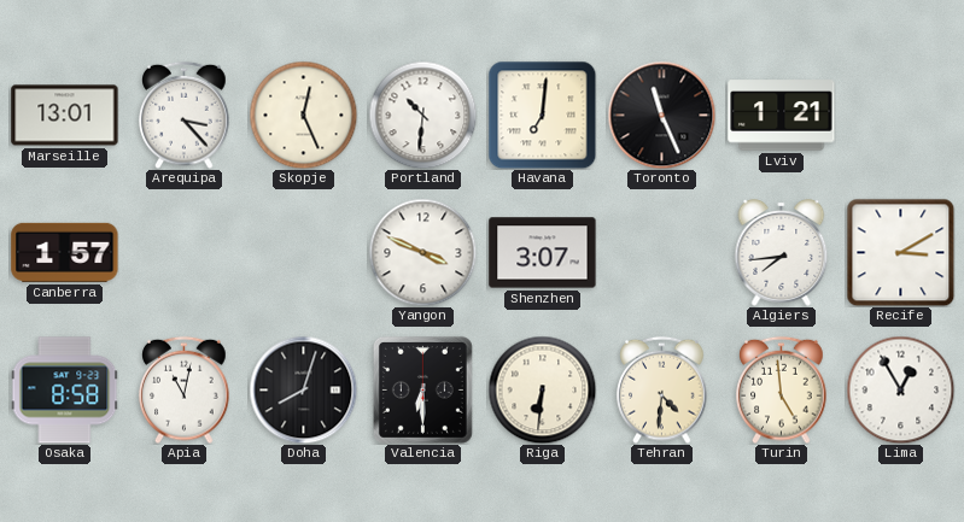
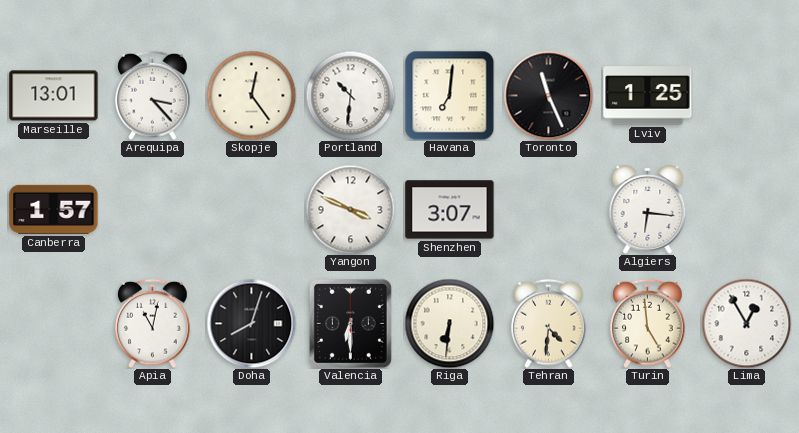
Skopje: 12:26 -> 12:24 (251, 95)
Lviv: 1:21 -> 1:25 (648, 96)
Algiers: 7:44 -> 6:16 (648, 210)
Recife: 3:10 -> none (900, 252)
Osaka: 8:58 -> none (64, 391)
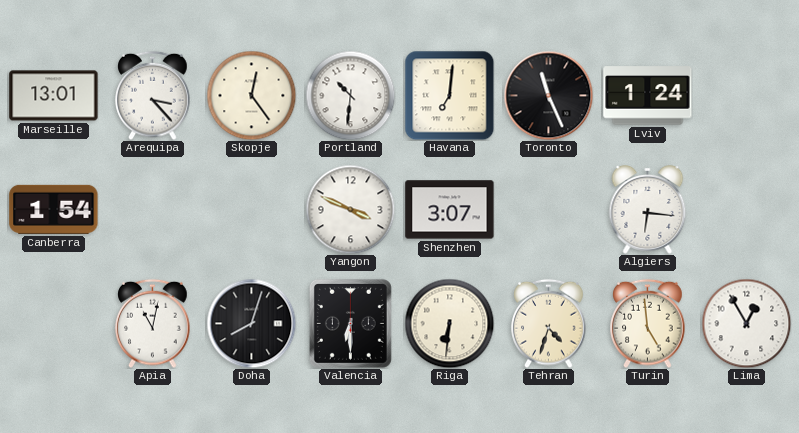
Lviv: 1:25 -> 1:24 (648, 96)
Canberra: 1:57 -> 1:54 (54, 209)
Tehran: 4:31 -> 4:33 (549, 323)
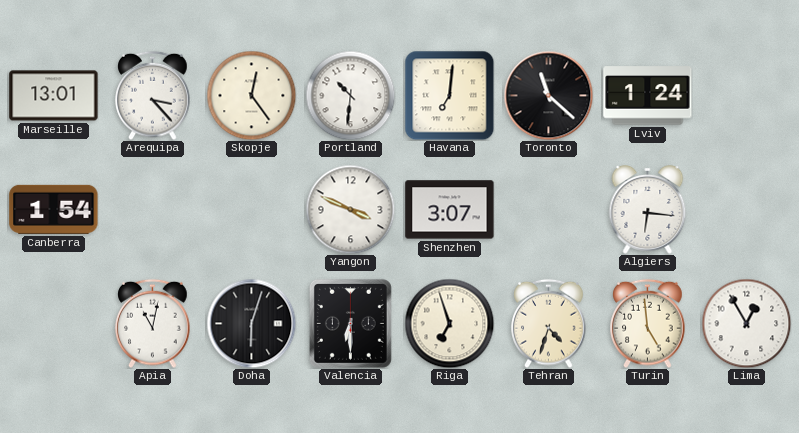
Toronto: 11:26 -> 11:22 (548, 95)
Doha: 8:03 -> 6:03 (251, 323)
Riga: 6:31 -> 6:57 (449, 323)
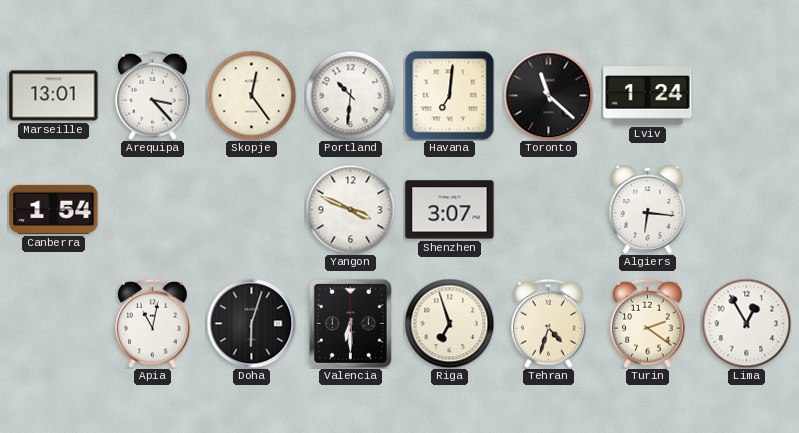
Turin: 4:59 -> 2:21 (648, 323)
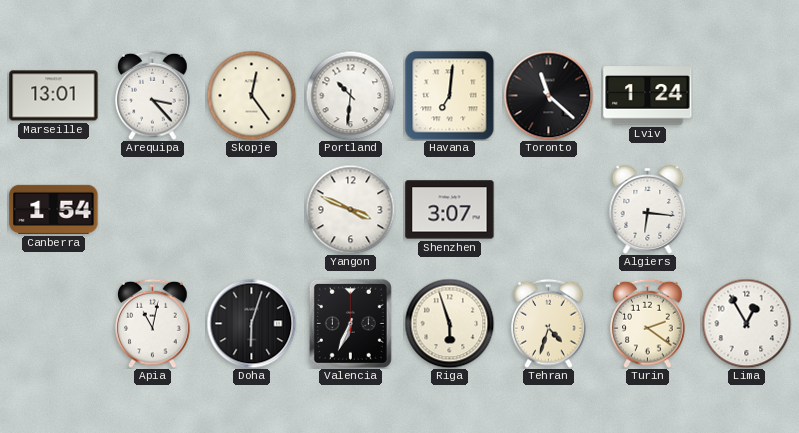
Valencia: 6:30 -> 6:34 (350, 323)
Riga: 6:57 -> 5:57 (449, 323)
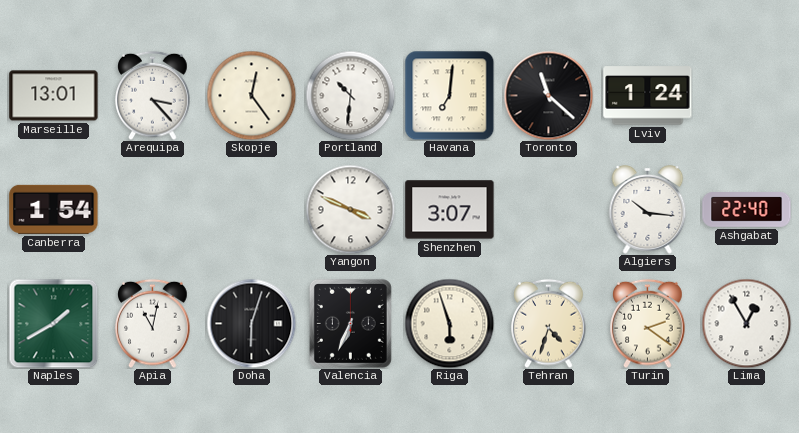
Algiers: 6:16 -> 10:16 (648, 210)
Ashgabat: none -> 22:40 (747, 210)
Naples: none -> 1:40 (53, 323)
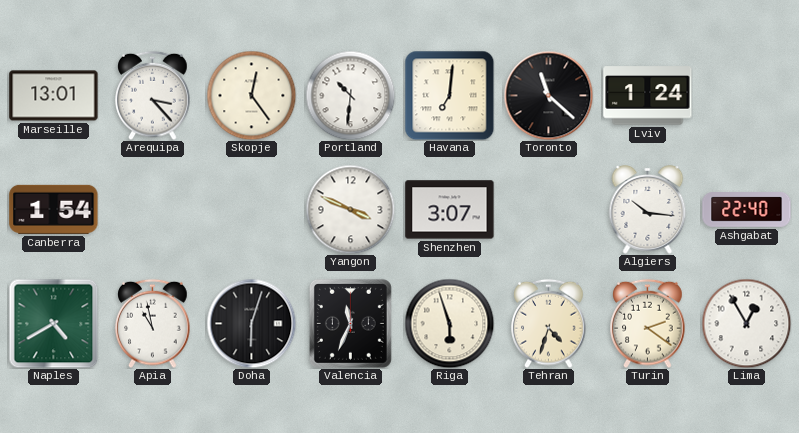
Naples: 1:40 -> 4:40 (53, 323)
Apia: 11:02 -> 10:58 (153, 323)
Valencia: 6:34 -> 11:34 (350, 323)
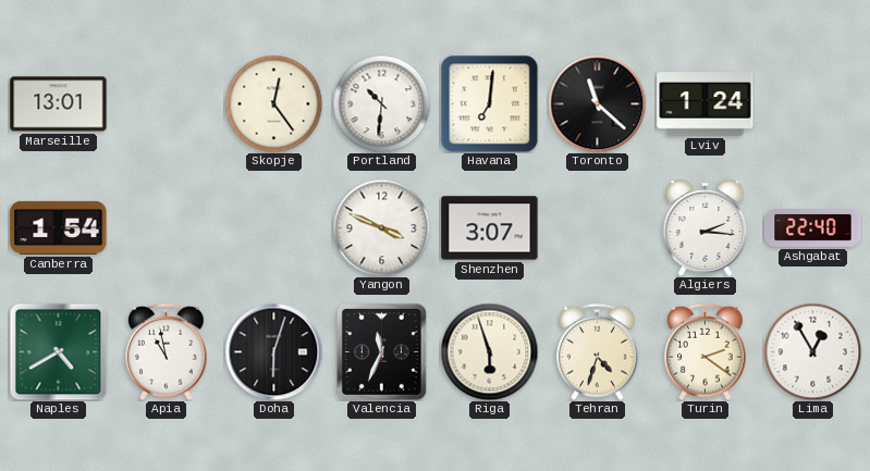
Arequipa: 3:23 -> none (153, 95)
Algiers: 10:16 -> 2:16 (706, 228)
